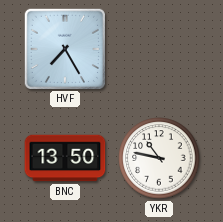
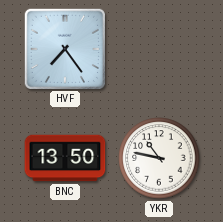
HVF: 7:25 -> 7:24 (64, 48)
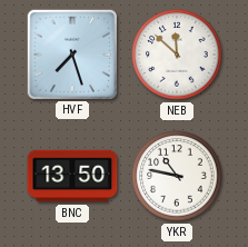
HVF: 7:24 -> 7:27 (71, 53)
NEB: none -> 11:52 (177, 55)
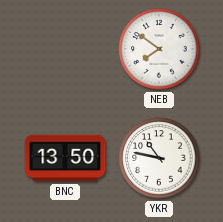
HVF: 7:27 -> none (71, 53)
NEB: 11:52 -> 7:51 (159, 49)
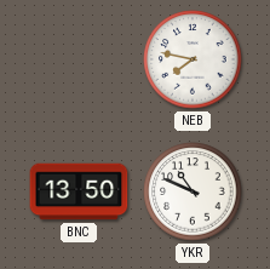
NEB: 7:51 -> 7:47 (193, 59)
YKR: 10:47 -> 10:49 (193, 191)
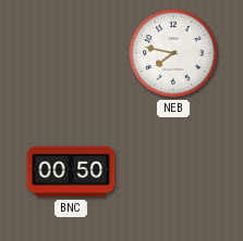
BNC: 13:50 -> 00:50 (71, 172)
YKR: 10:49 -> none (193, 191)
